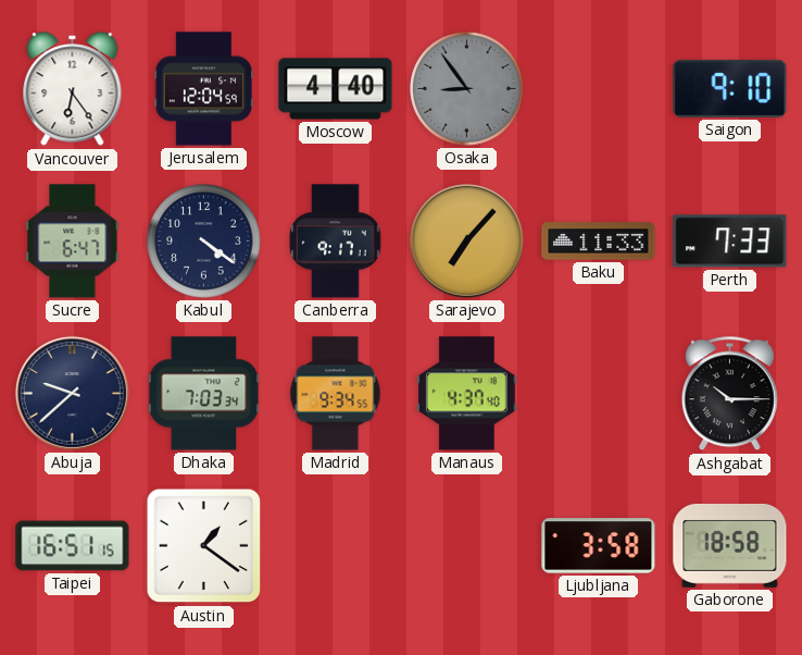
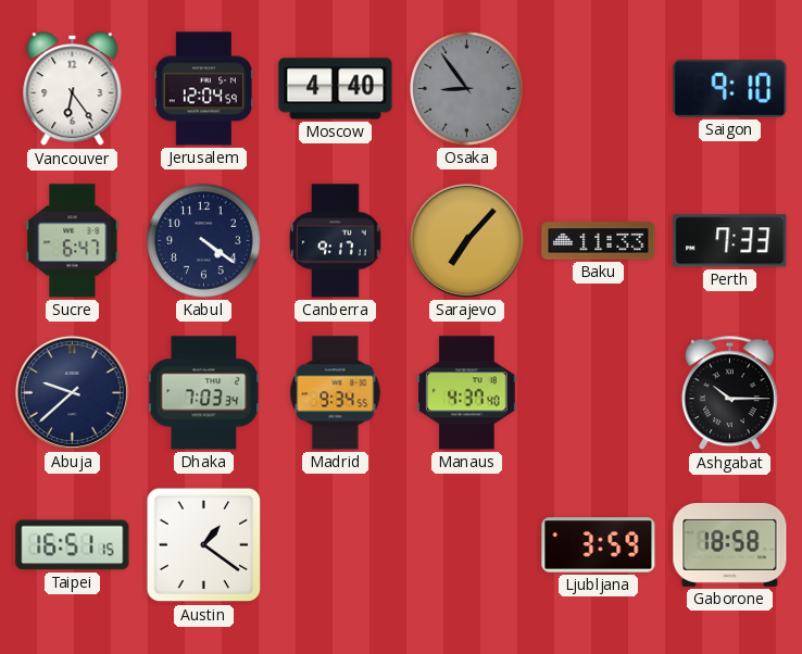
Ljubljana: 3:58 -> 3:59 (599, 545)
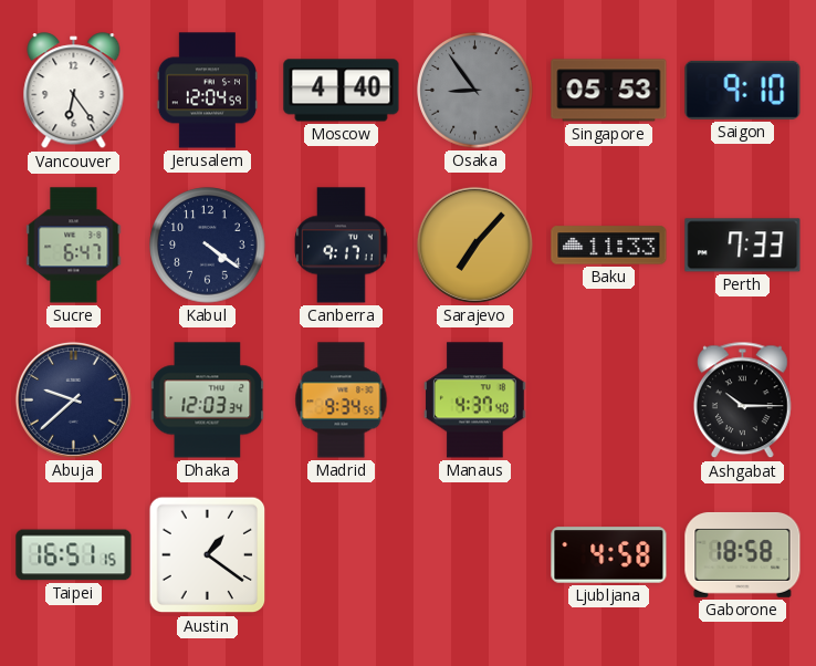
Singapore: none -> 05:53 (609, 91)
Dhaka: 7:03 -> 12:03 (208, 400)
Ljubljana: 3:59 -> 4:58 (609, 555)
